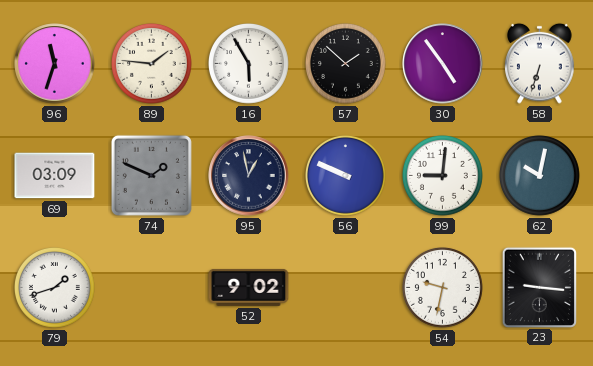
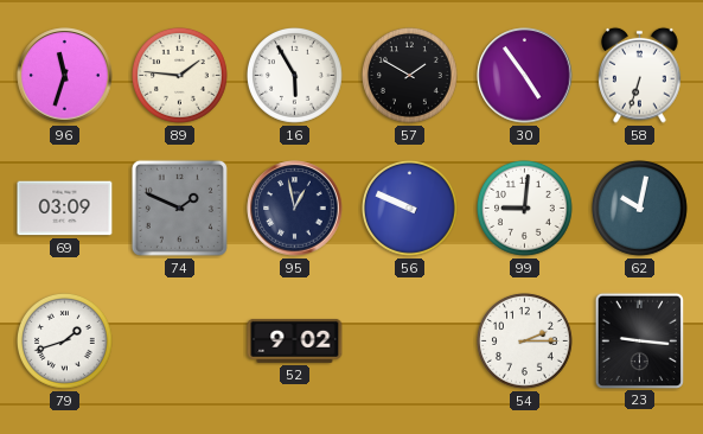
57: 1:52 -> 1:50 (410, 76)
54: 9:32 -> 2:15 (525, 342)
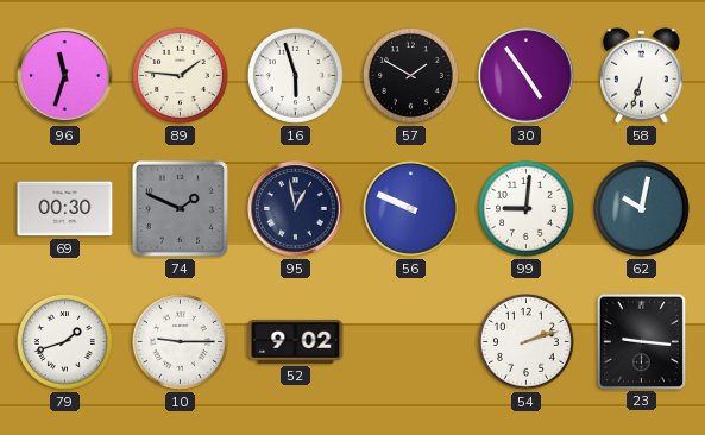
16: 5:55 -> 5:57 (296, 76)
69: 03:09 -> 00:30 (65, 209)
10: none -> 9:15 (181, 342)
54: 2:15 -> 2:12 (527, 342)
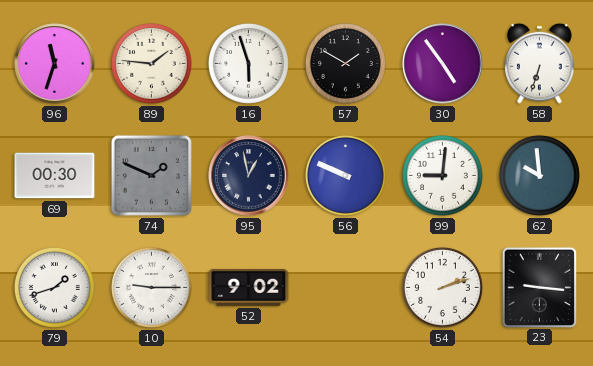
62: 10:02 -> 9:59 (540, 176)
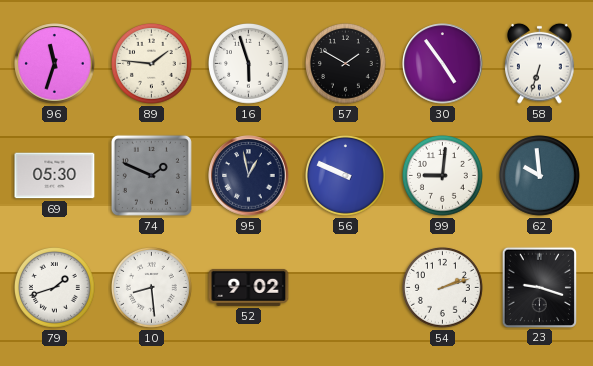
69: 00:30 -> 05:30 (55, 176)
10: 9:15 -> 8:29 (152, 288)
23: 9:16 -> 9:18 (539, 287)
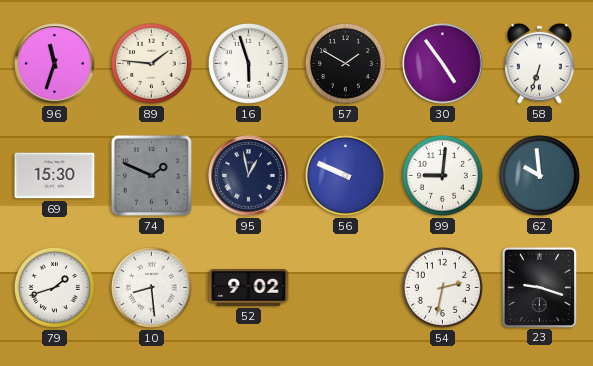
69: 05:30 -> 15:30 (55, 176)
54: 2:12 -> 2:32 (443, 288)
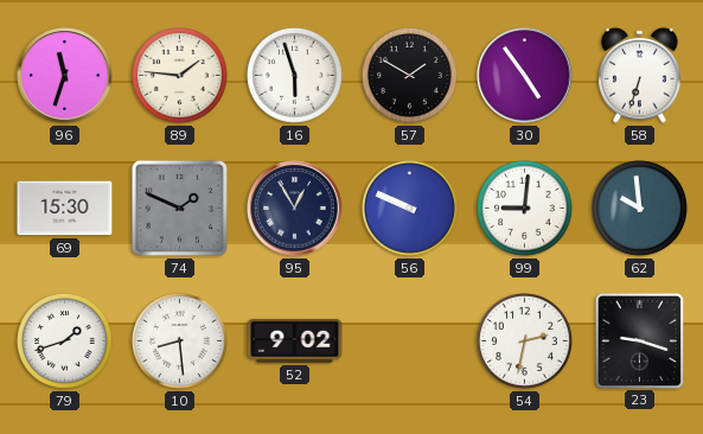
95: 12:58 -> 12:55 (295, 209)
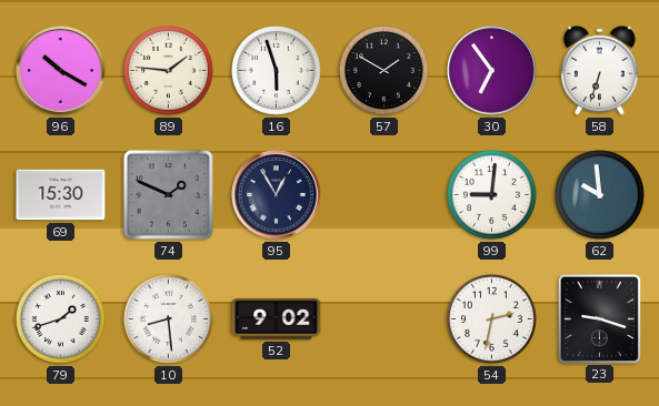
96: 11:33 -> 10:20 (61, 71)
30: 4:54 -> 6:54 (492, 71)
56: 9:49 -> none (410, 209)
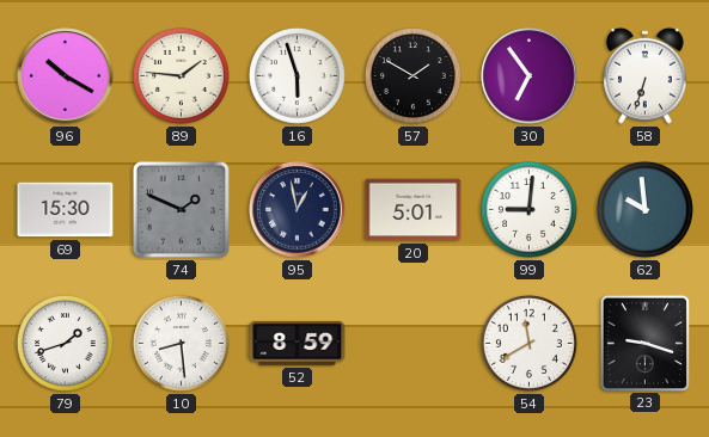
95: 12:55 -> 12:58 (298, 210)
20: none -> 5:01 (414, 210)
52: 9:02 -> 8:59 (298, 343)
54: 2:32 -> 11:40 (530, 344)
